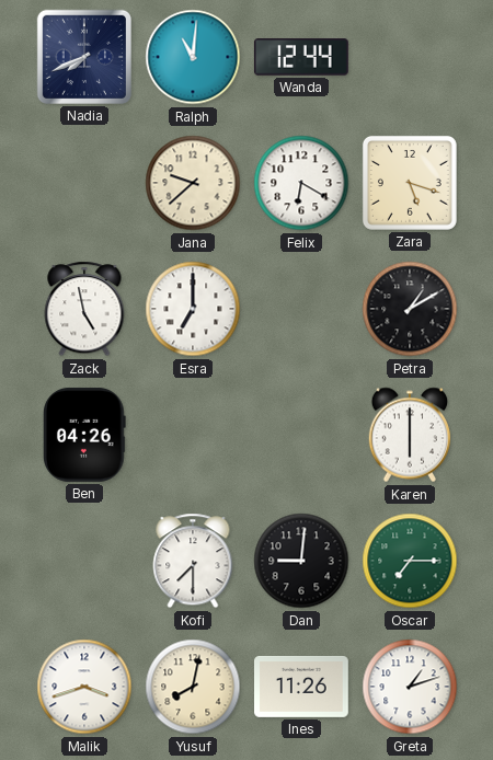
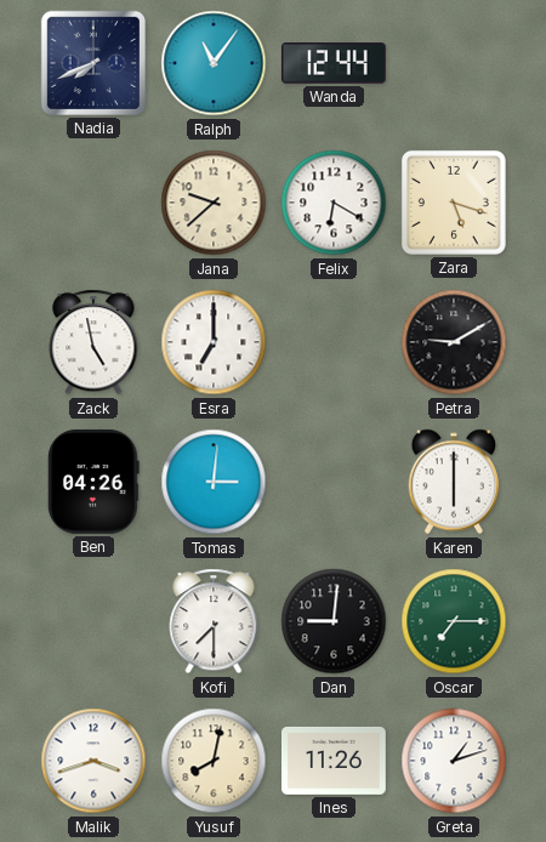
Ralph: 11:01 -> 11:06 (214, 63)
Petra: 1:10 -> 9:10 (454, 342)
Tomas: none -> 3:01 (214, 482)
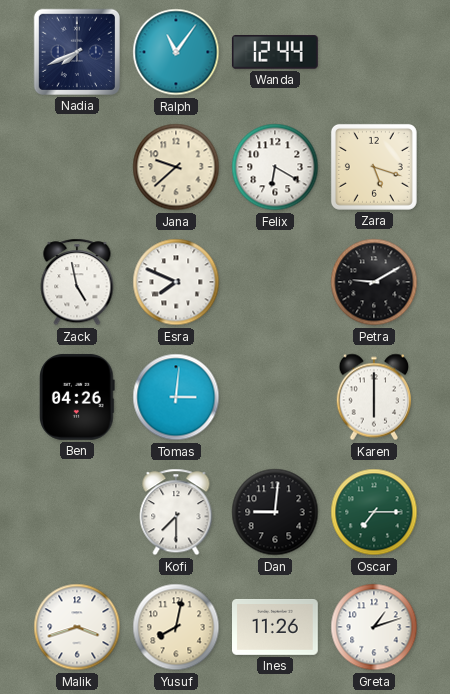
Esra: 7:00 -> 7:49 (176, 282)
